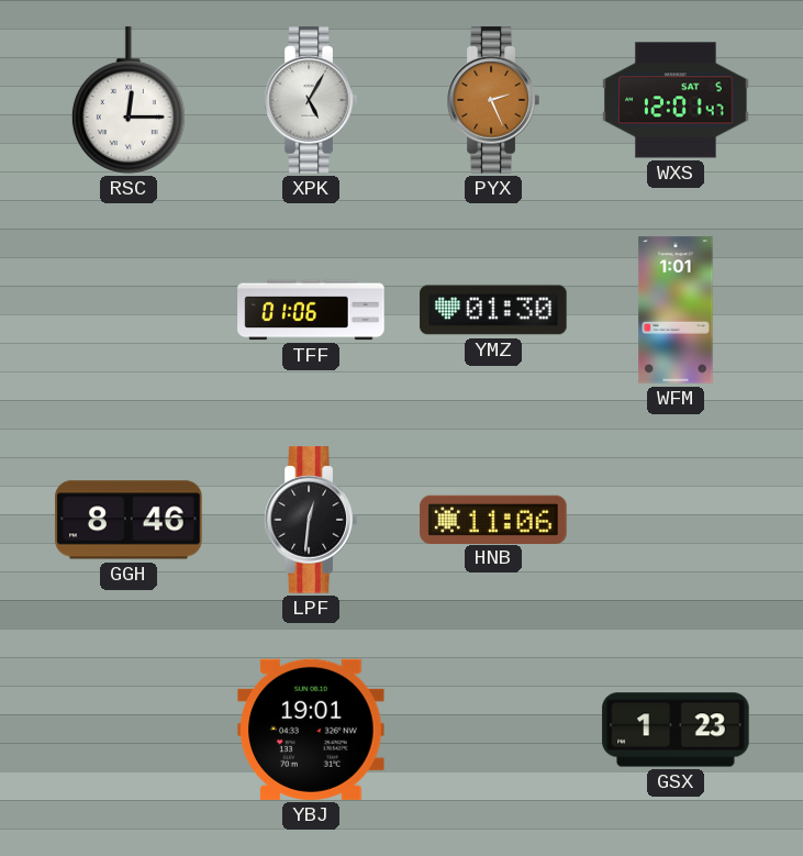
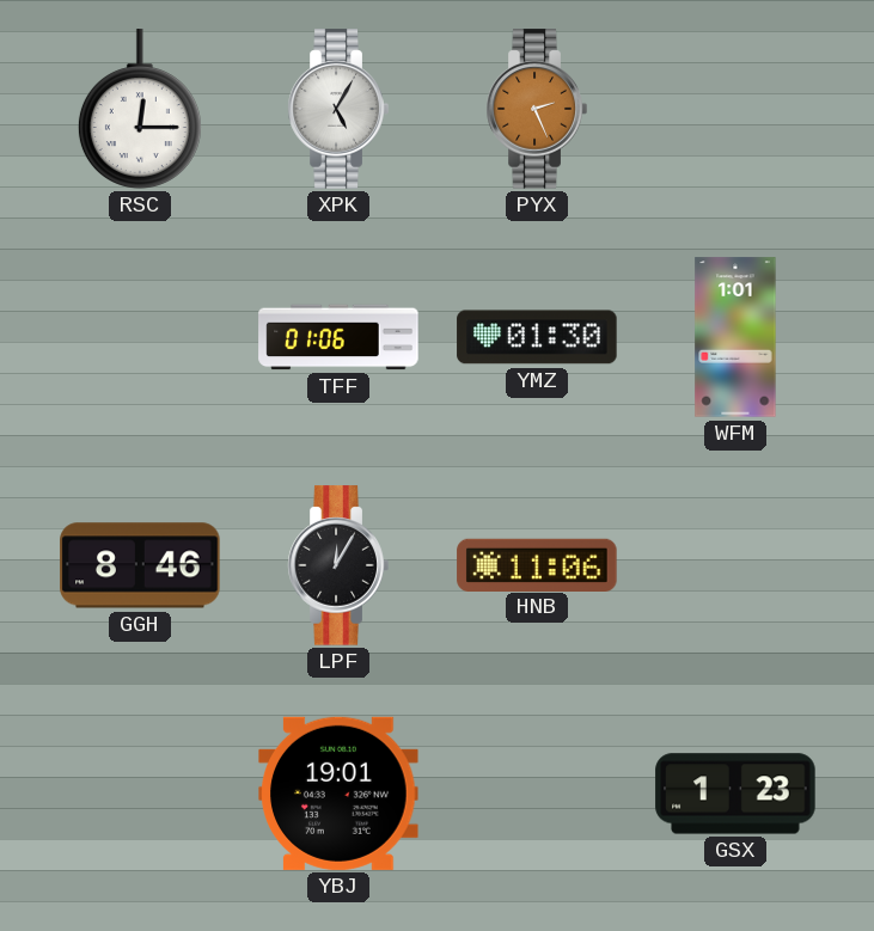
WXS: 12:01 -> none (676, 100)
LPF: 12:31 -> 12:05 (338, 565)
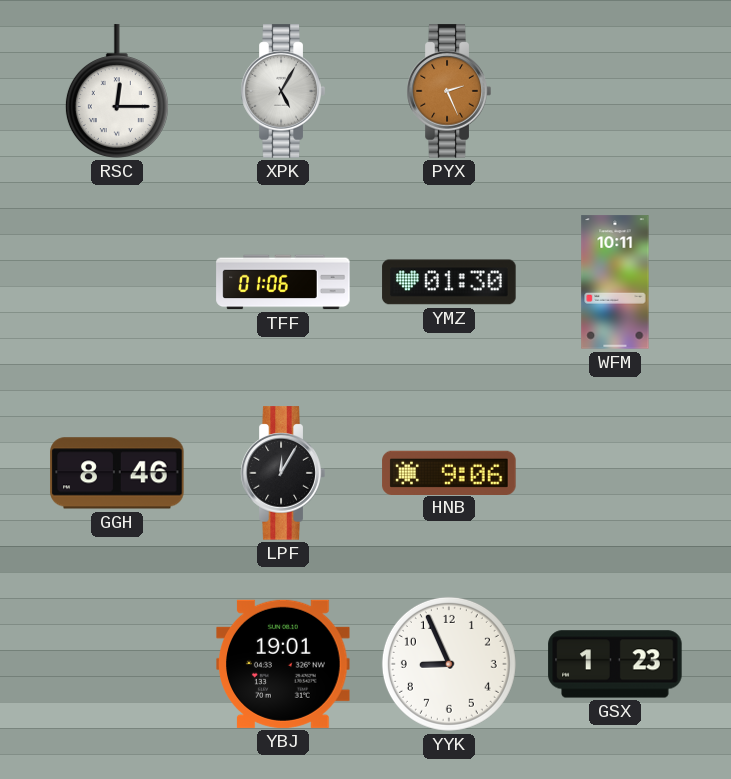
WFM: 1:01 -> 10:11 (615, 282)
HNB: 11:06 -> 9:06 (449, 472)
YYK: none -> 8:56 (449, 664)
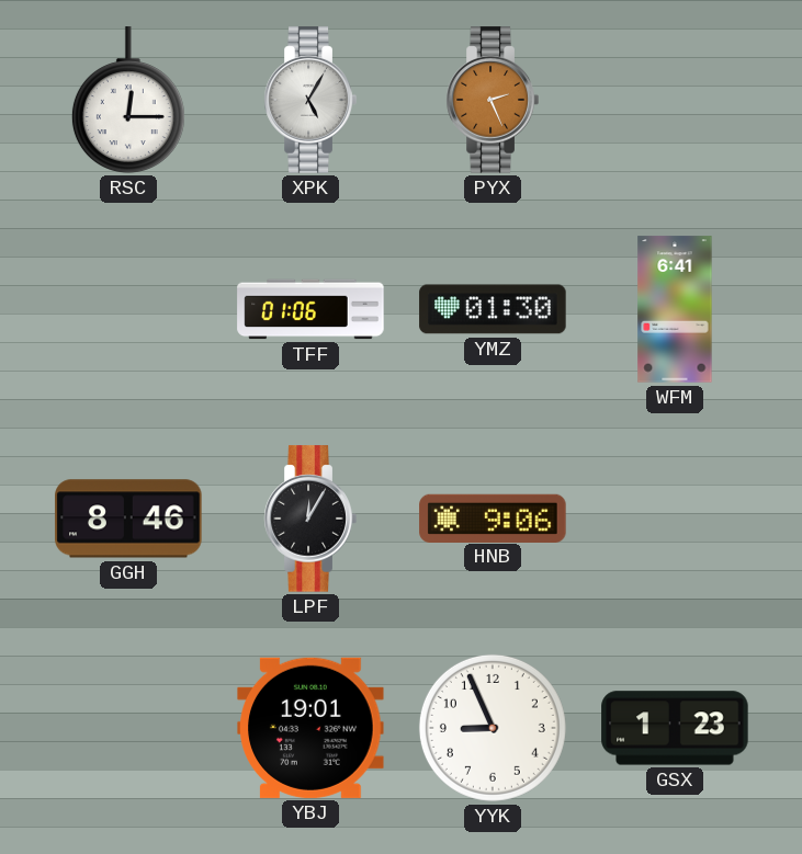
WFM: 10:11 -> 6:41 (675, 309)
